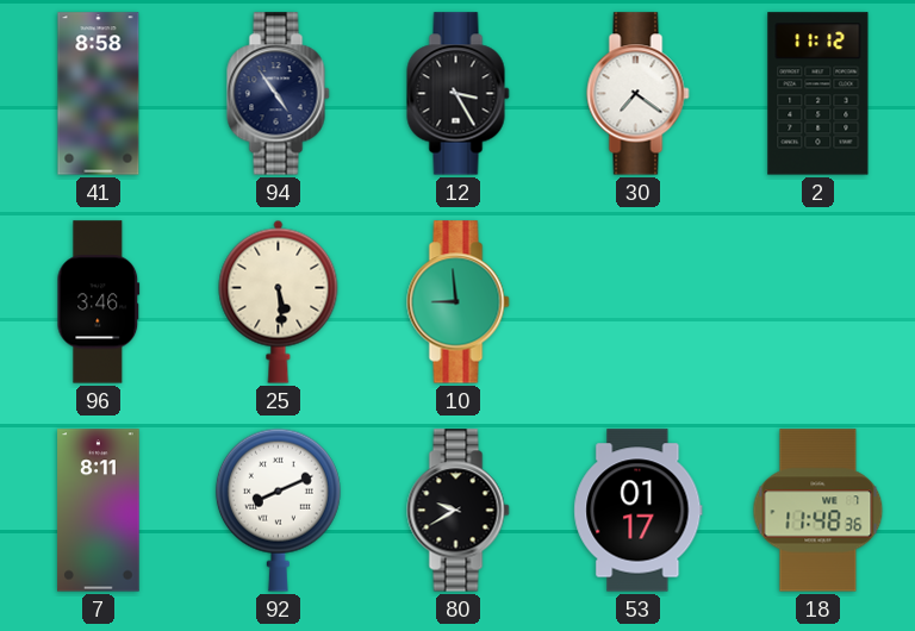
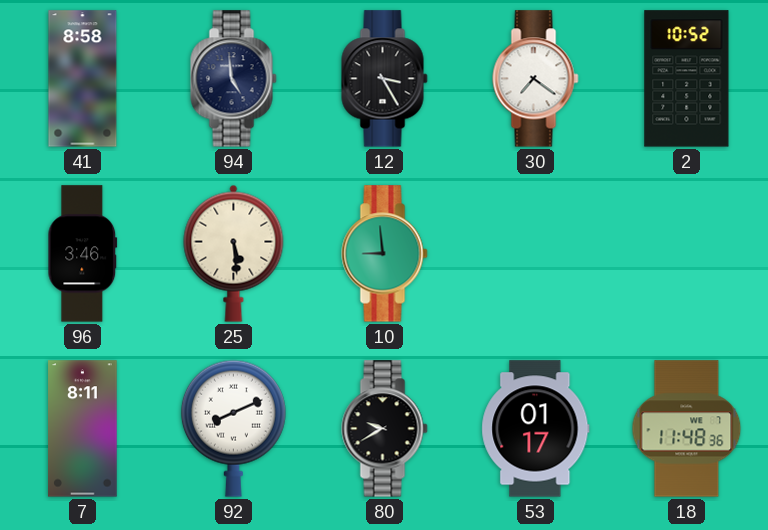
94: 4:54 -> 4:59 (234, 79)
2: 11:12 -> 10:52 (687, 79)
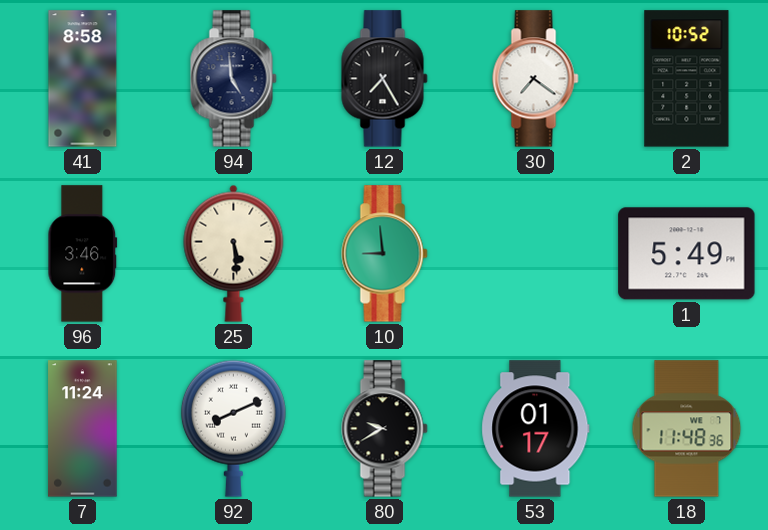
12: 3:25 -> 7:25 (385, 79)
1: none -> 5:49 (687, 254)
7: 8:11 -> 11:24 (83, 429)
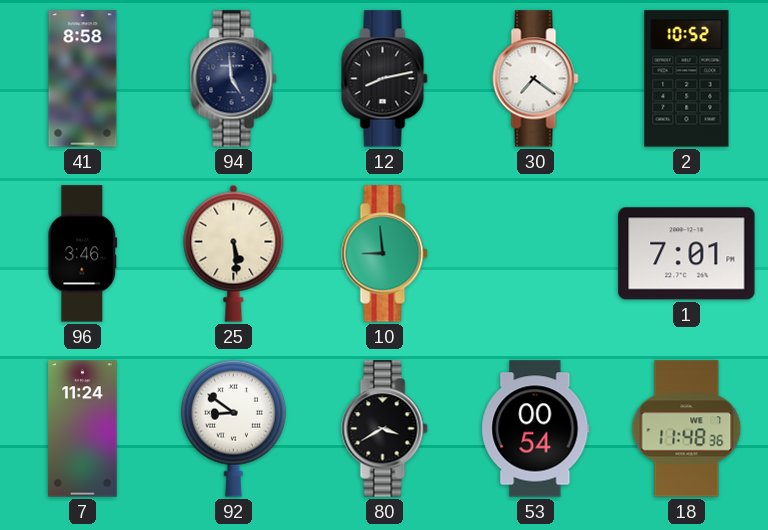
12: 7:25 -> 8:13 (385, 79)
1: 5:49 -> 7:01 (687, 254)
92: 8:11 -> 8:51 (233, 428)
80: 9:40 -> 3:40 (385, 429)
53: 01:17 -> 00:54 (536, 429)
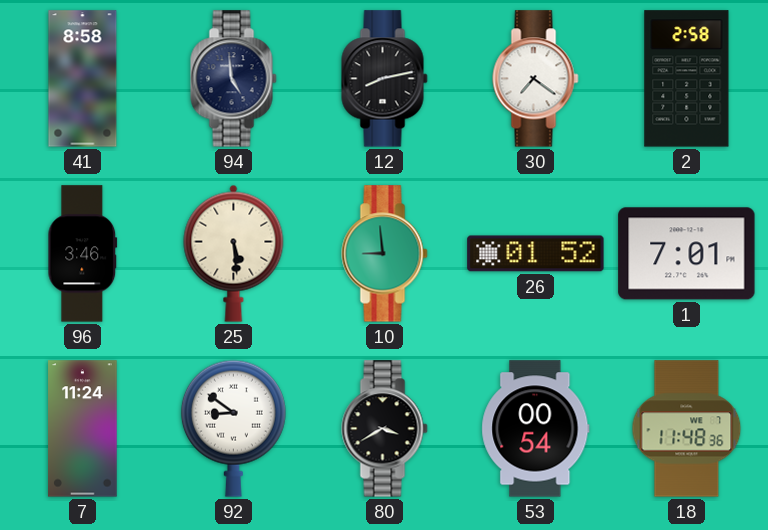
2: 10:52 -> 2:58 (687, 79)
26: none -> 01:52 (536, 254)
